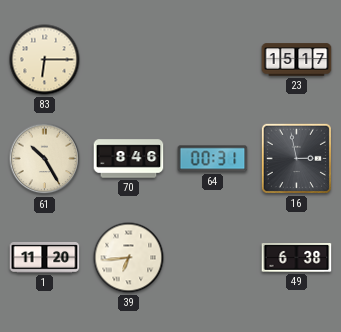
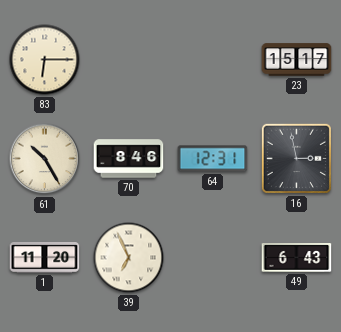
64: 00:31 -> 12:31 (213, 159)
39: 6:44 -> 6:56 (129, 258)
49: 6:38 -> 6:43 (297, 258)
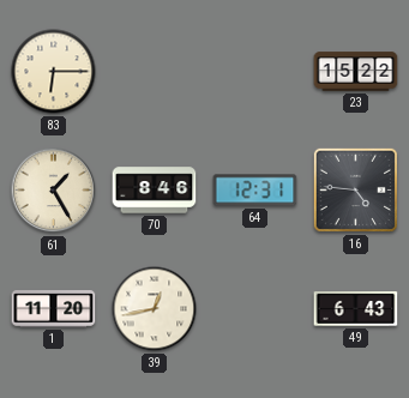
23: 15:17 -> 15:22 (356, 72)
61: 10:25 -> 1:25 (54, 191)
16: 2:58 -> 4:46 (355, 189)
39: 6:56 -> 12:43 (155, 309)
